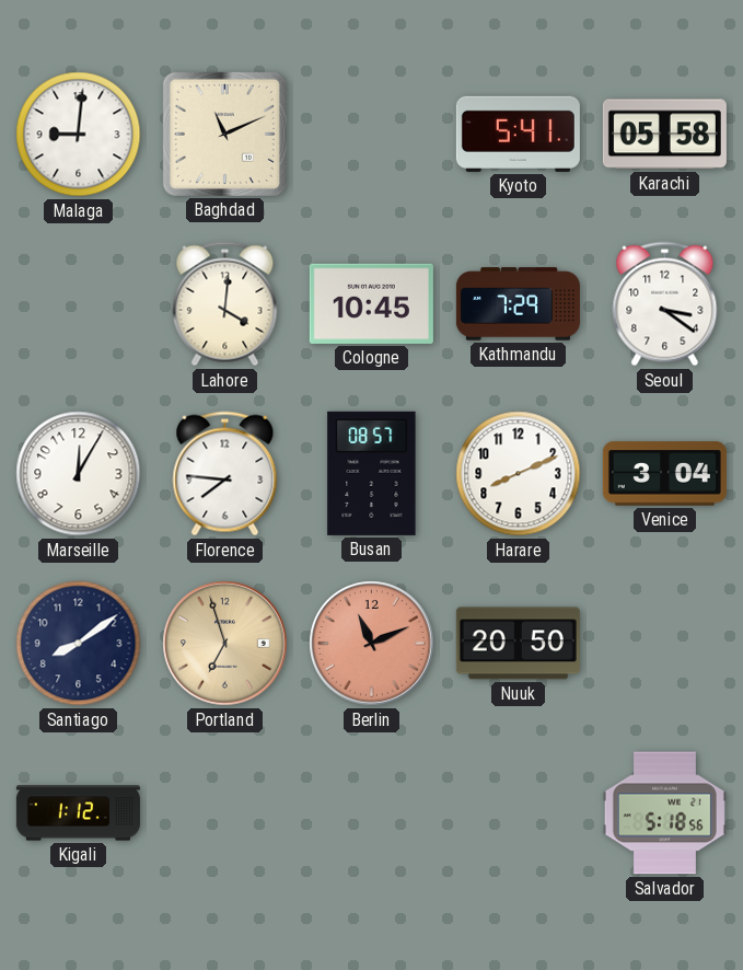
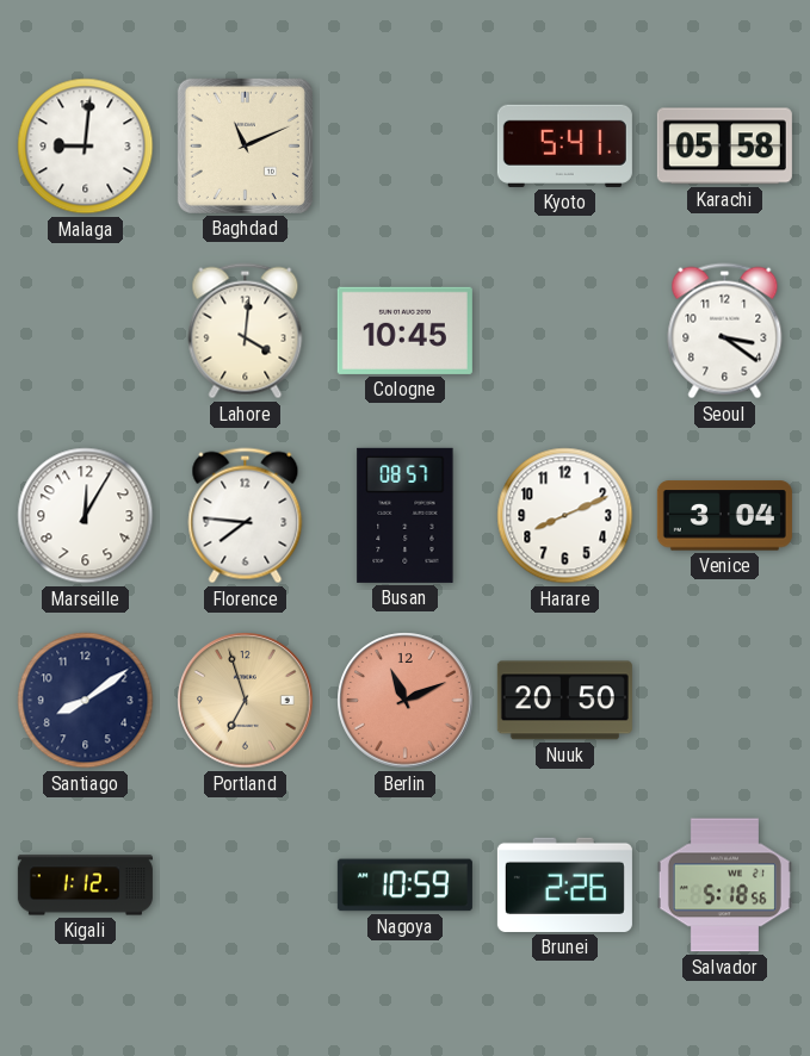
Kathmandu: 7:29 -> none (518, 304)
Nagoya: none -> 10:59 (404, 886)
Brunei: none -> 2:26 (564, 884)
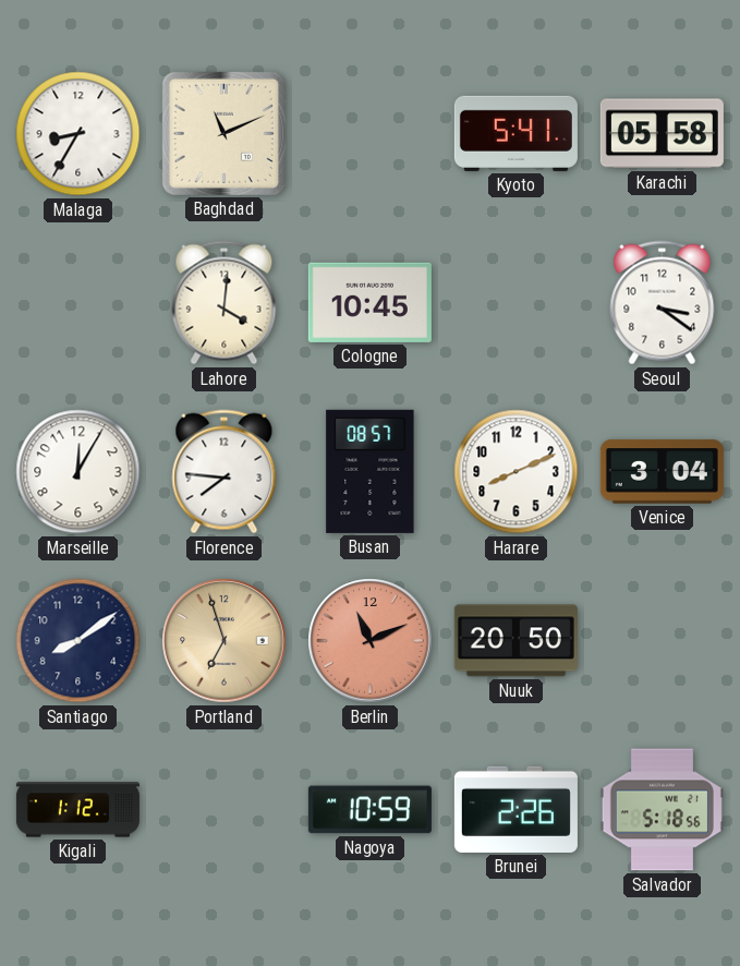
Malaga: 9:01 -> 8:35 (78, 134)
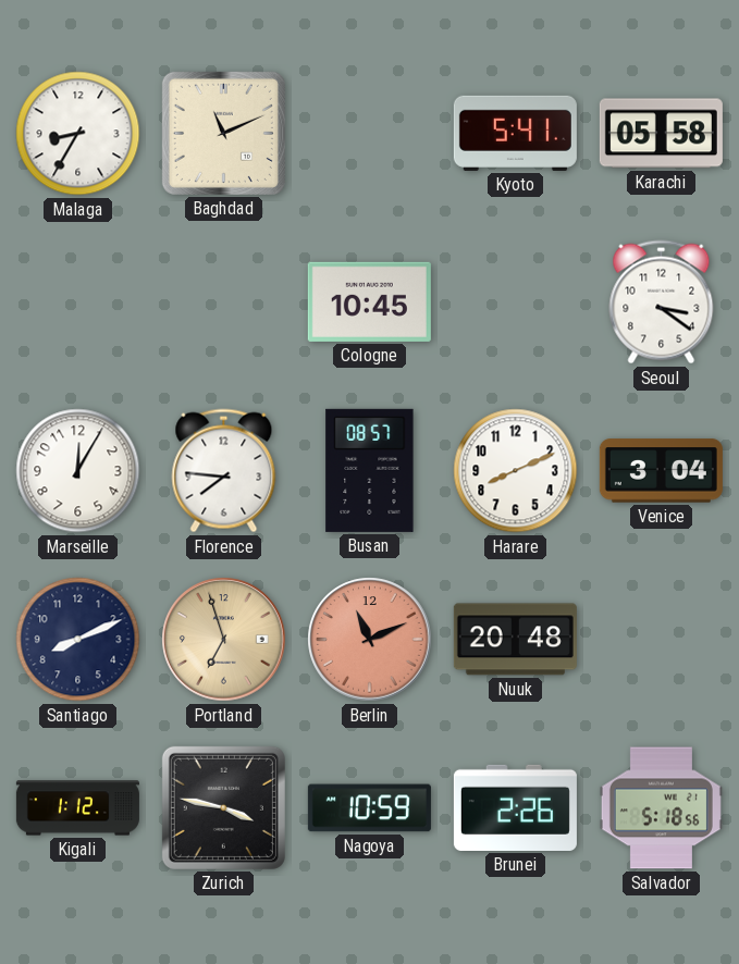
Lahore: 4:01 -> none (225, 303)
Santiago: 8:09 -> 8:11 (78, 640)
Nuuk: 20:50 -> 20:48 (515, 640)
Zurich: none -> 3:47 (223, 807)
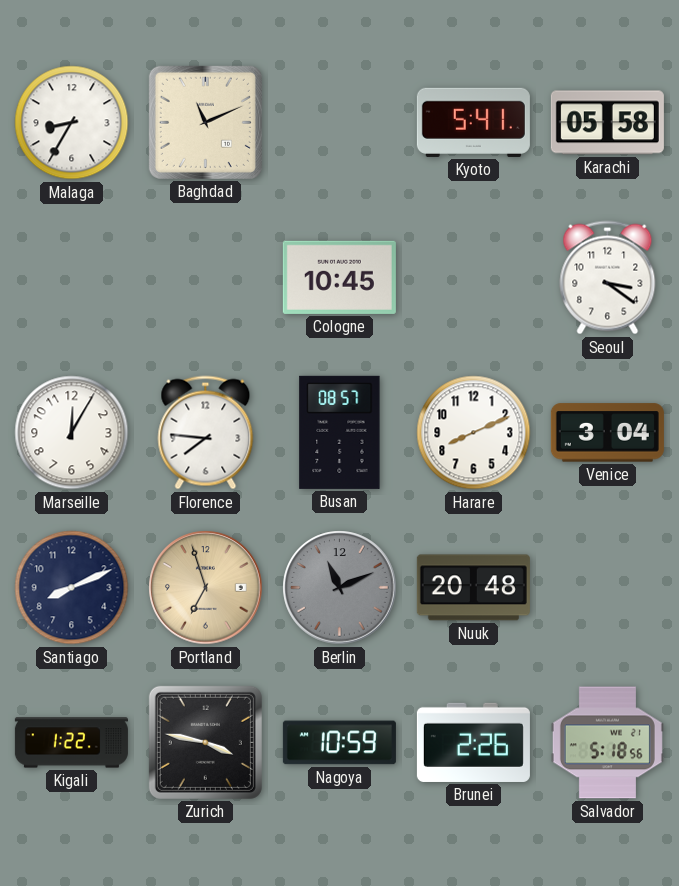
Berlin dial: salmon -> grey (340, 588)
Kigali: 1:12 -> 1:22 (71, 743)
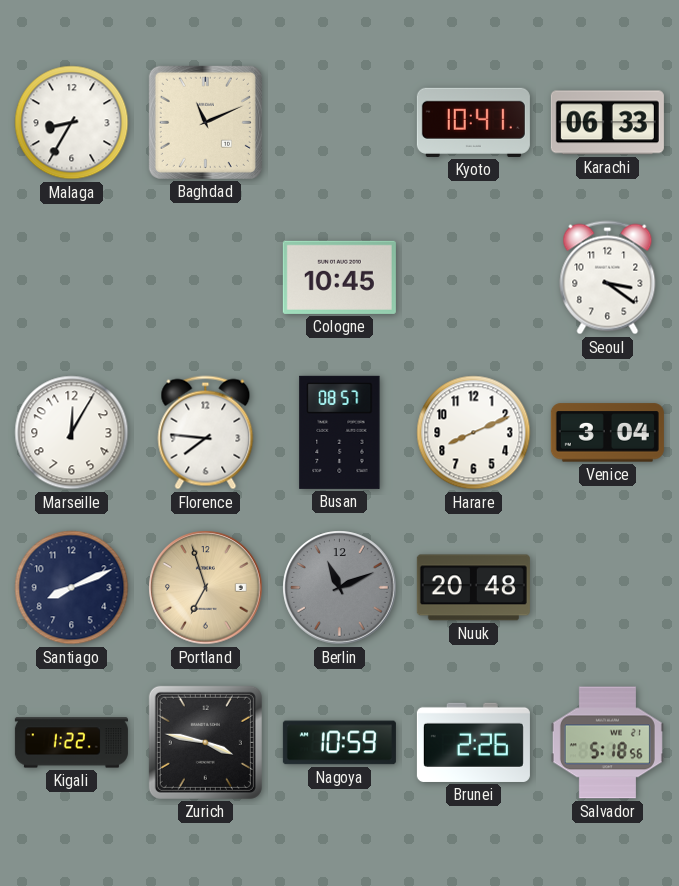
Kyoto: 5:41 -> 10:41 (473, 122)
Karachi: 05:58 -> 06:33 (607, 123)
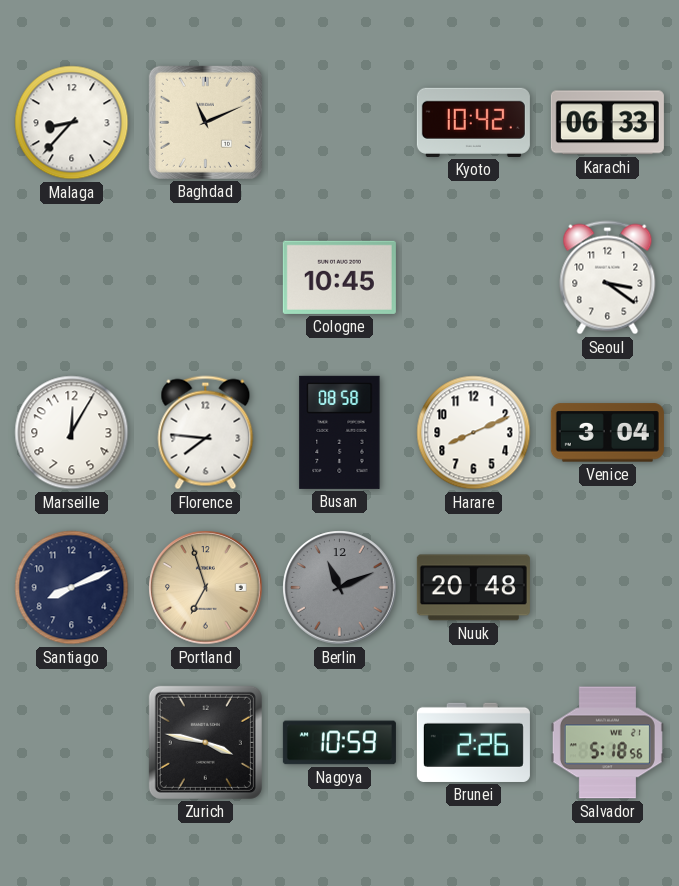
Malaga: 8:35 -> 8:37 (72, 123)
Kyoto: 10:41 -> 10:42 (473, 122)
Busan: 08:57 -> 08:58 (340, 432)
Kigali: 1:22 -> none (71, 743)
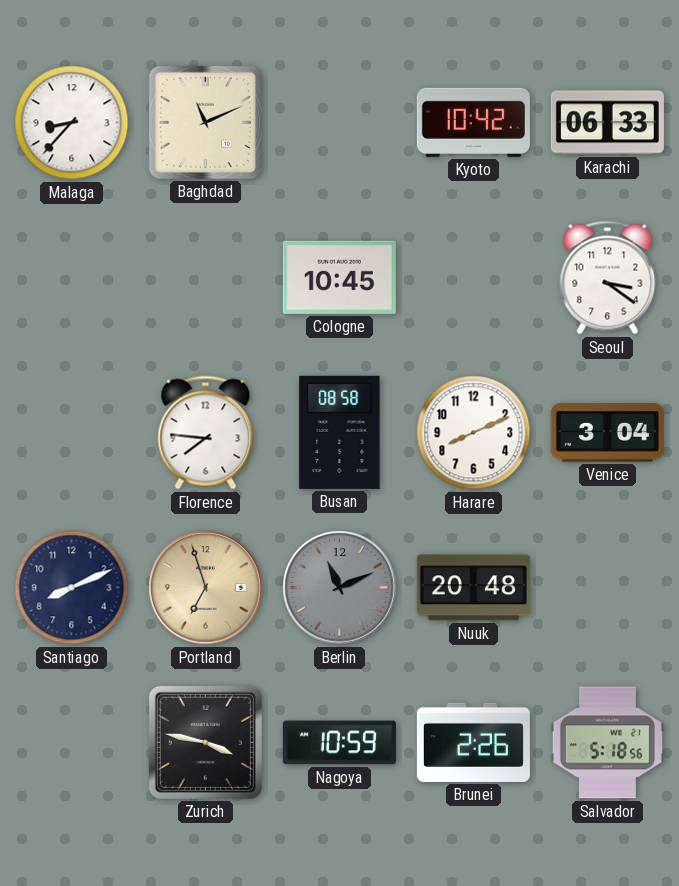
Marseille: 12:05 -> none (72, 433)
